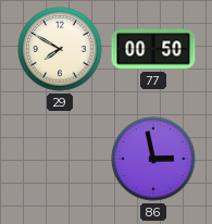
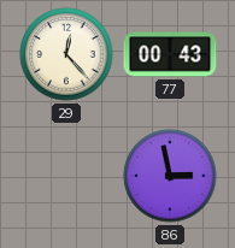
29: 7:50 -> 12:23 (66, 54)
77: 00:50 -> 00:43 (170, 54)
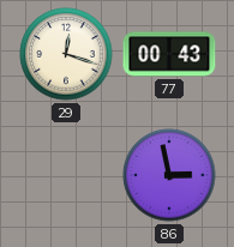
29: 12:23 -> 12:18 (66, 54)
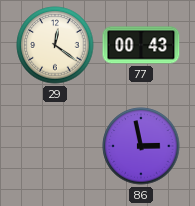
29: 12:18 -> 12:21 (55, 45)
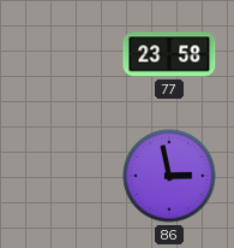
29: 12:21 -> none (55, 45)
77: 00:43 -> 23:58 (169, 54)
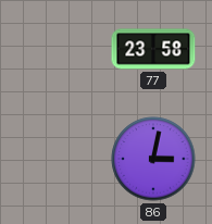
86: 2:58 -> 3:02 (153, 159)
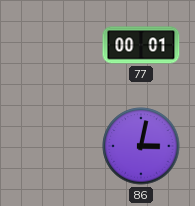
77: 23:58 -> 00:01 (141, 45)
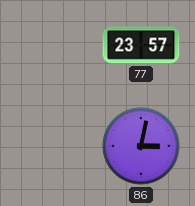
77: 00:01 -> 23:57 (141, 45)
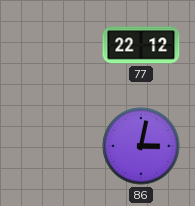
77: 23:57 -> 22:12 (141, 45)
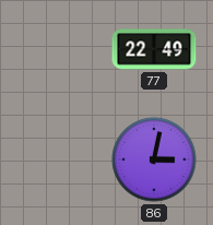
77: 22:12 -> 22:49 (154, 49)
